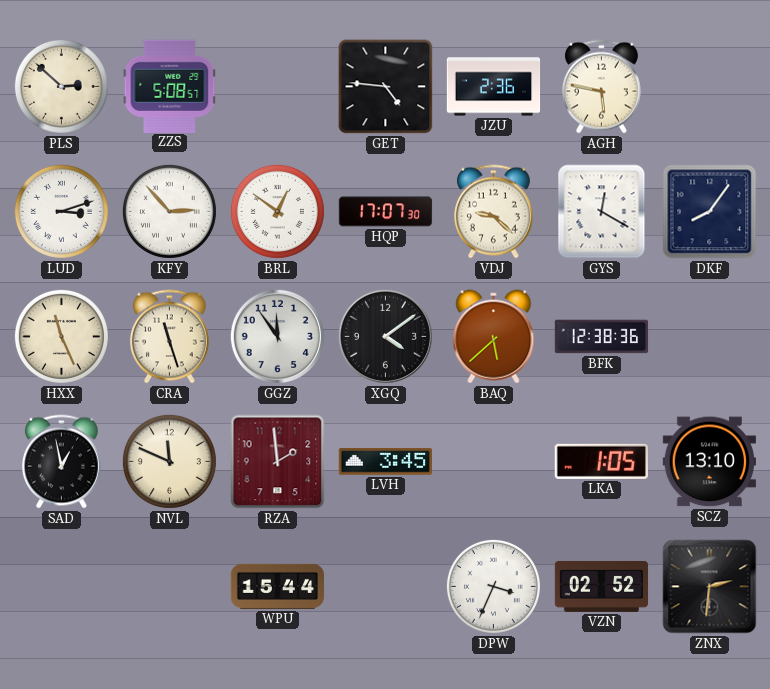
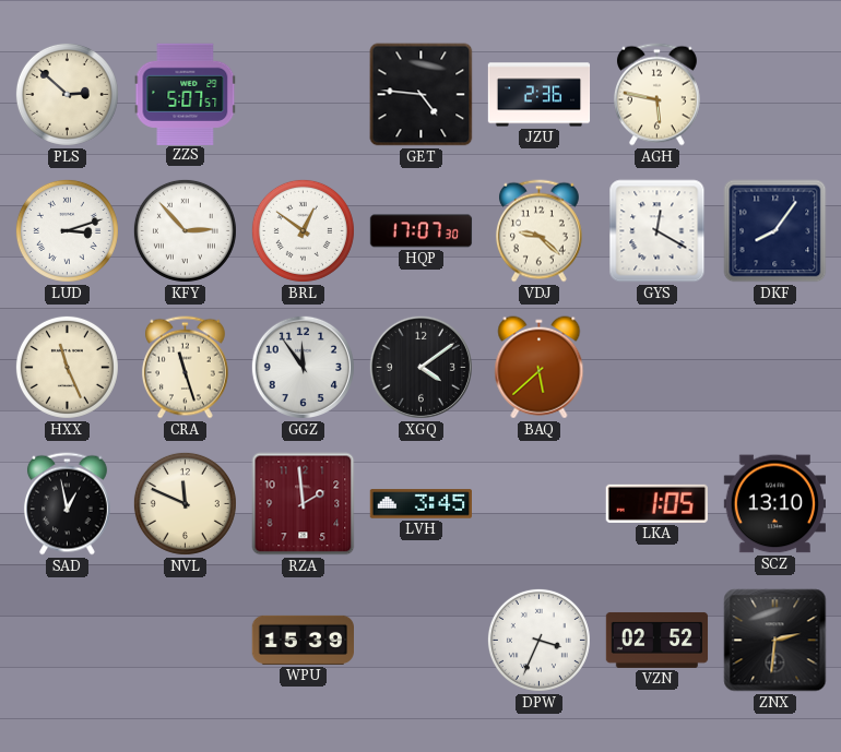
ZZS: 5:08 -> 5:07 (186, 94)
BFK: 12:38 -> none (602, 337)
WPU: 15:44 -> 15:39 (304, 640)
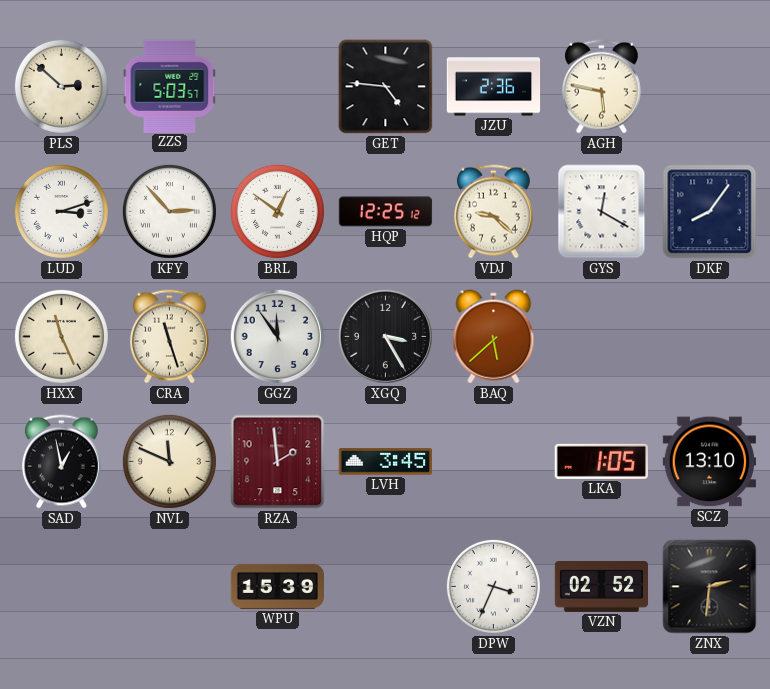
ZZS: 5:07 -> 5:03 (170, 86)
HQP: 17:07 -> 12:25 (386, 212)
XGQ: 4:09 -> 3:25 (385, 336)
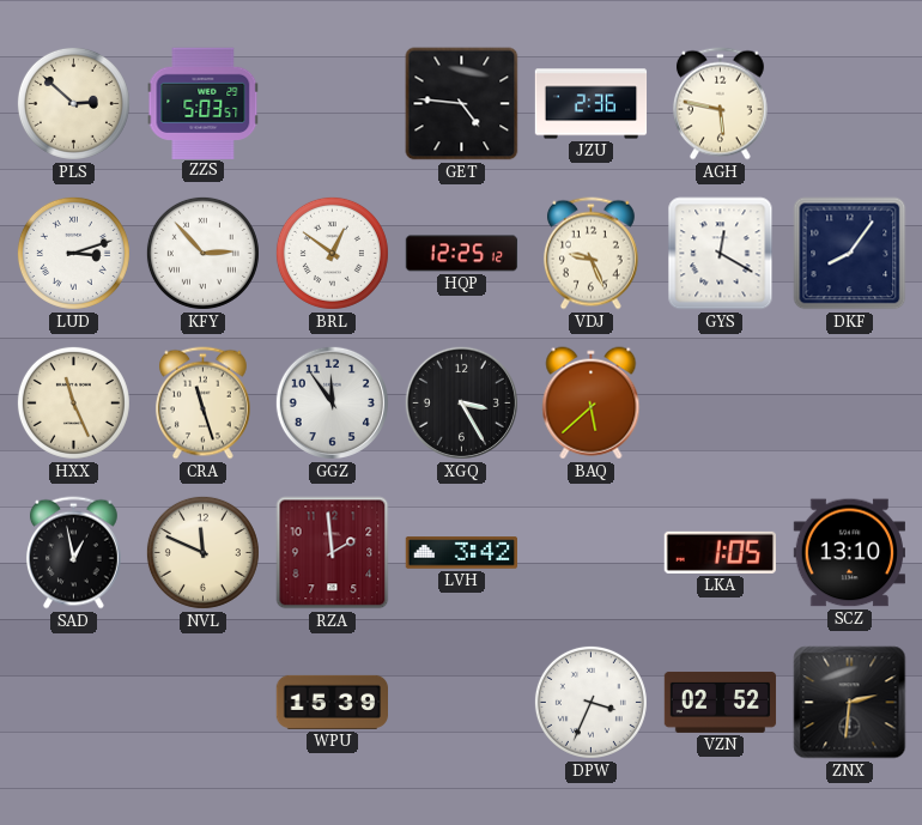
VDJ: 9:22 -> 9:26 (590, 254)
LVH: 3:45 -> 3:42 (461, 553)
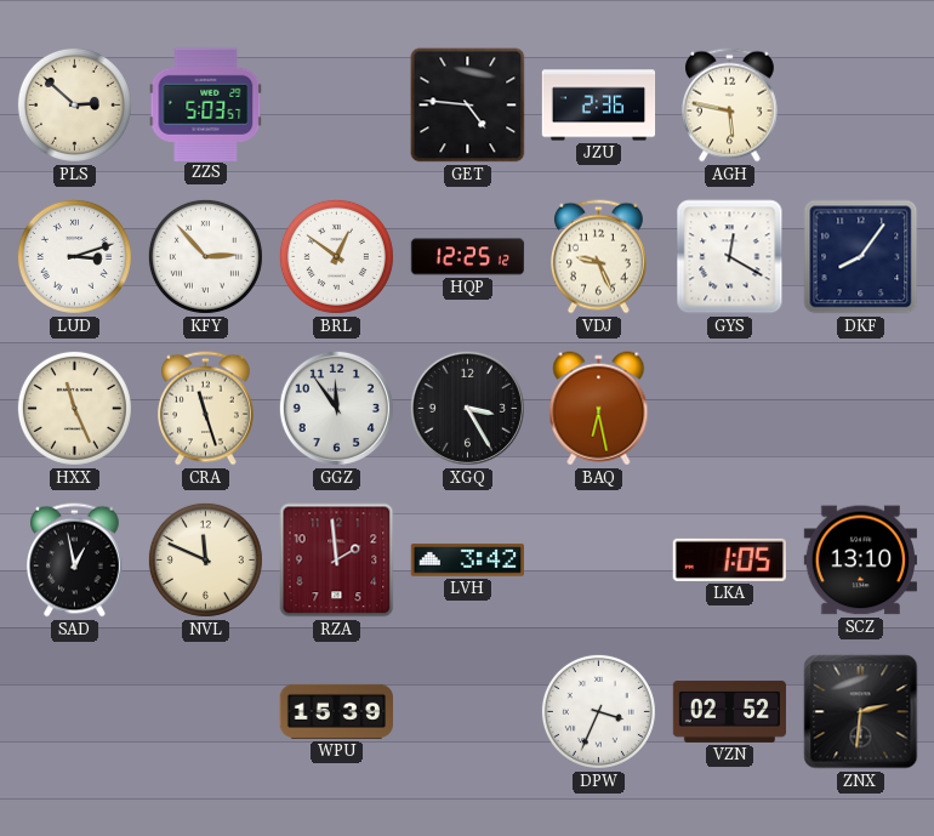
BAQ: 5:38 -> 6:28 (599, 409)
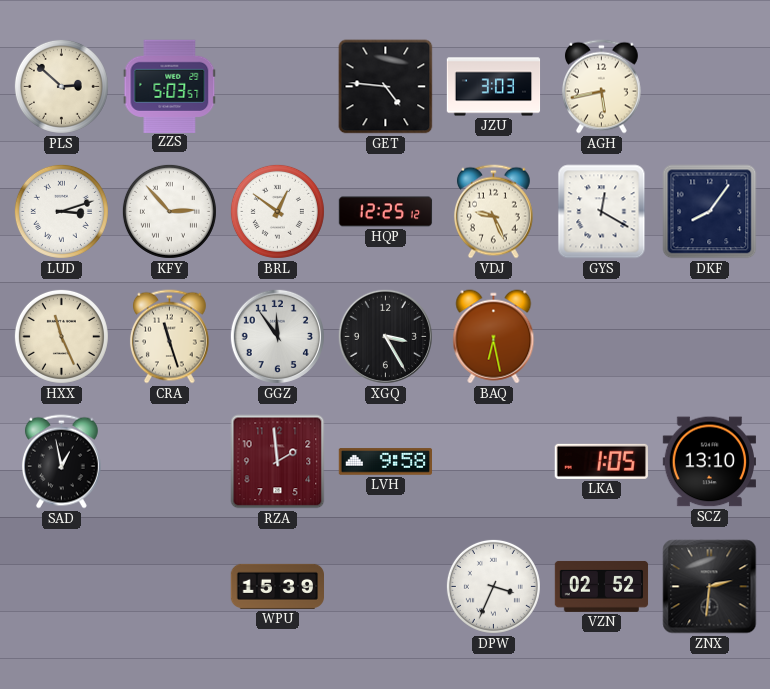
JZU: 2:36 -> 3:03 (494, 87)
AGH: 5:47 -> 5:43 (601, 87)
NVL: 11:49 -> none (205, 559)
LVH: 3:42 -> 9:58 (385, 462)
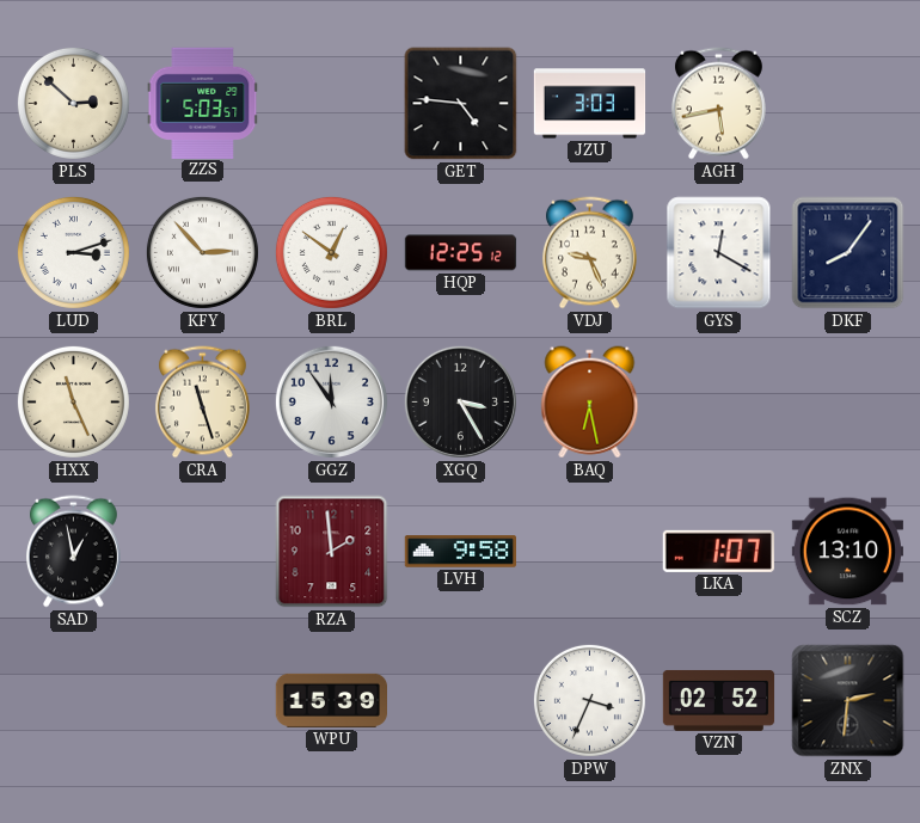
LKA: 1:05 -> 1:07 (718, 551)
